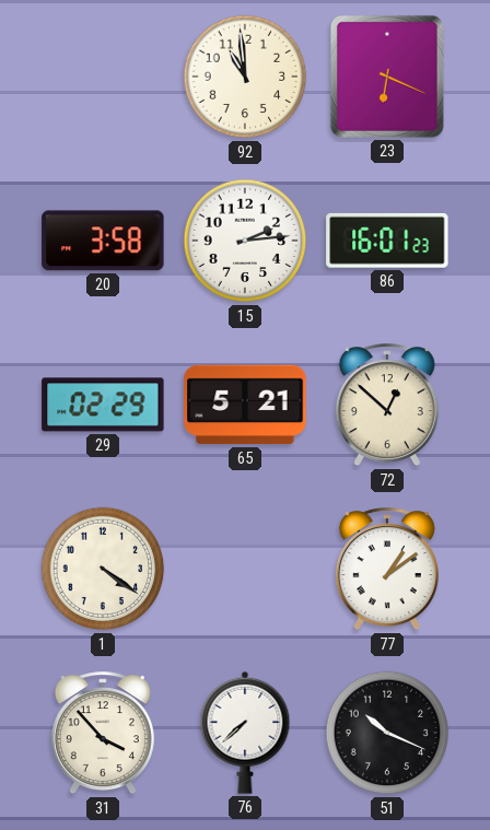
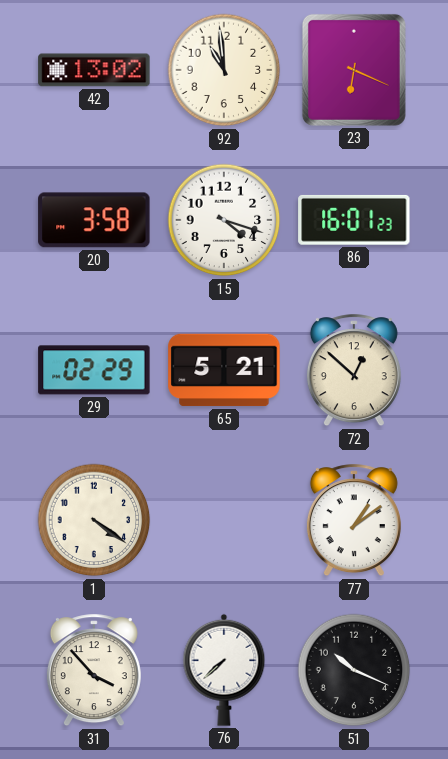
42: none -> 13:02 (94, 70)
15: 2:14 -> 4:18 (224, 220)
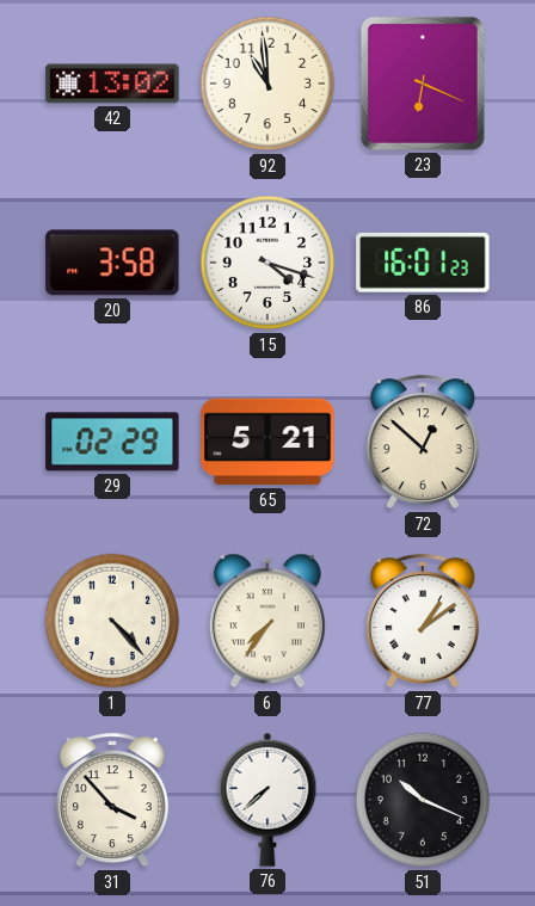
1: 4:21 -> 4:23 (112, 621)
6: none -> 7:36 (267, 621)
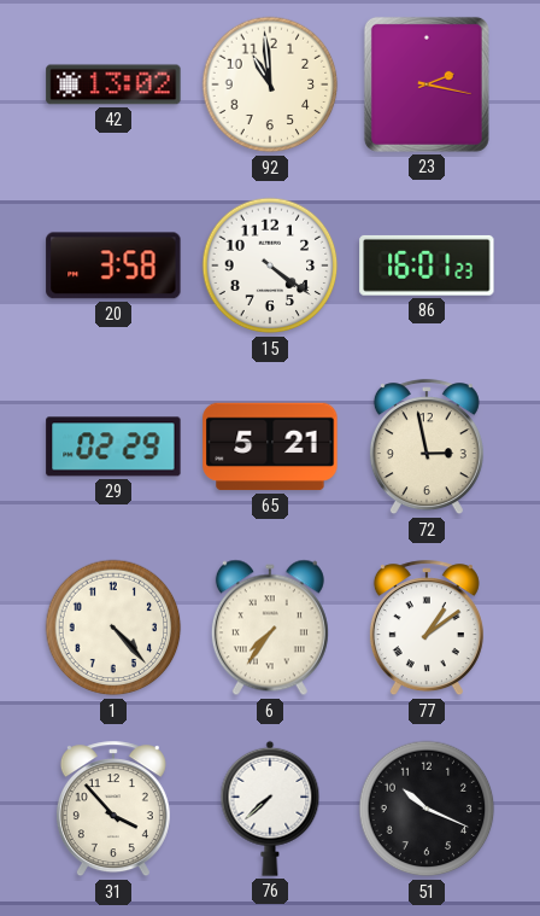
23: 6:19 -> 2:17 (427, 84)
15: 4:18 -> 4:21 (270, 266)
72: 12:52 -> 2:58 (427, 448)
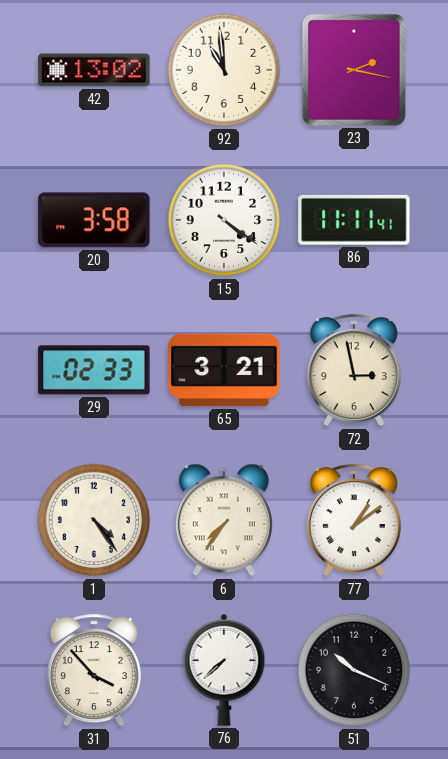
86: 16:01 -> 11:11 (354, 220)
29: 02:29 -> 02:33 (94, 370)
65: 5:21 -> 3:21 (224, 370)
1: 4:23 -> 4:24 (94, 520)
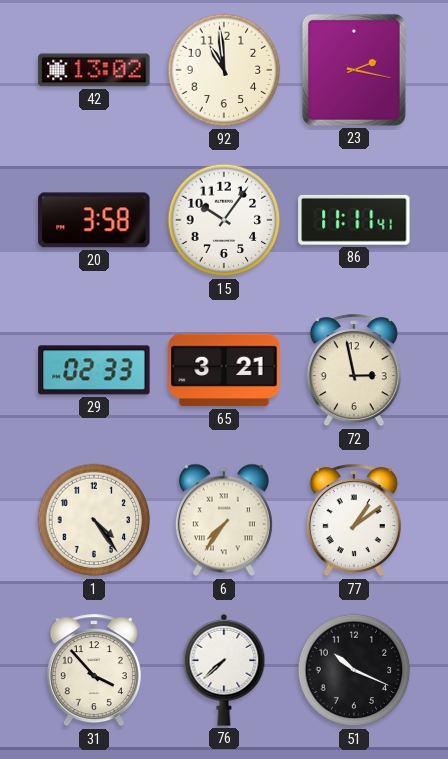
15: 4:21 -> 10:06 (224, 220)
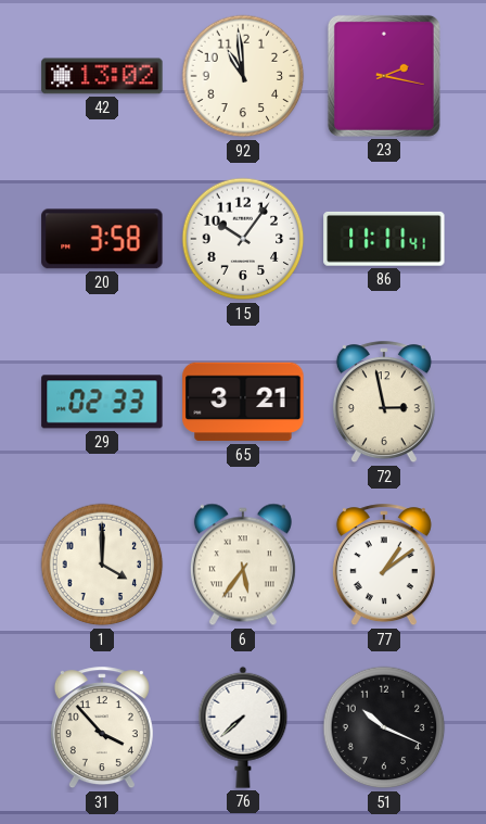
1: 4:24 -> 4:00 (102, 565)
6: 7:36 -> 5:36 (243, 565)
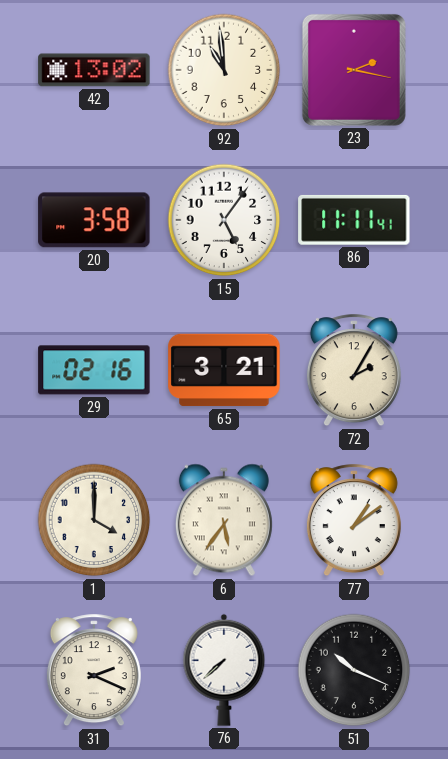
15: 10:06 -> 5:06 (224, 220)
29: 02:33 -> 02:16 (94, 370)
72: 2:58 -> 2:05 (354, 371)
31: 3:53 -> 2:19 (94, 671)
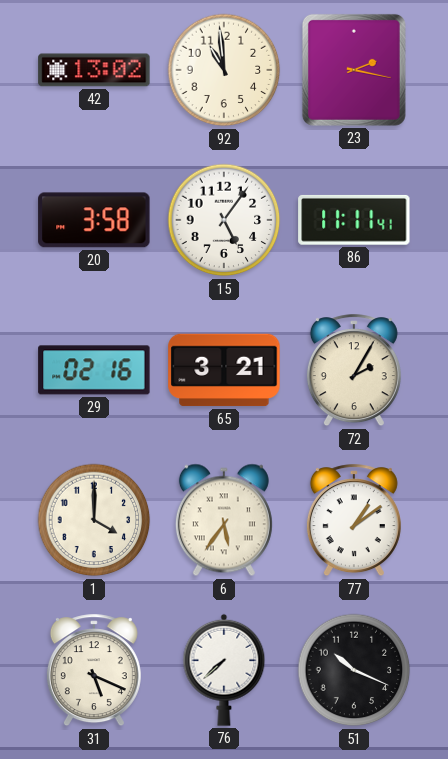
31: 2:19 -> 5:19 (94, 671)
